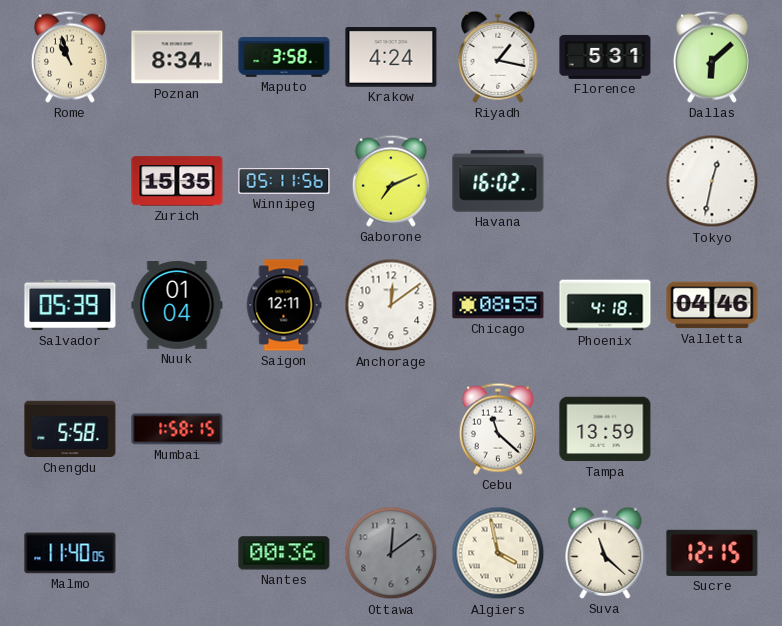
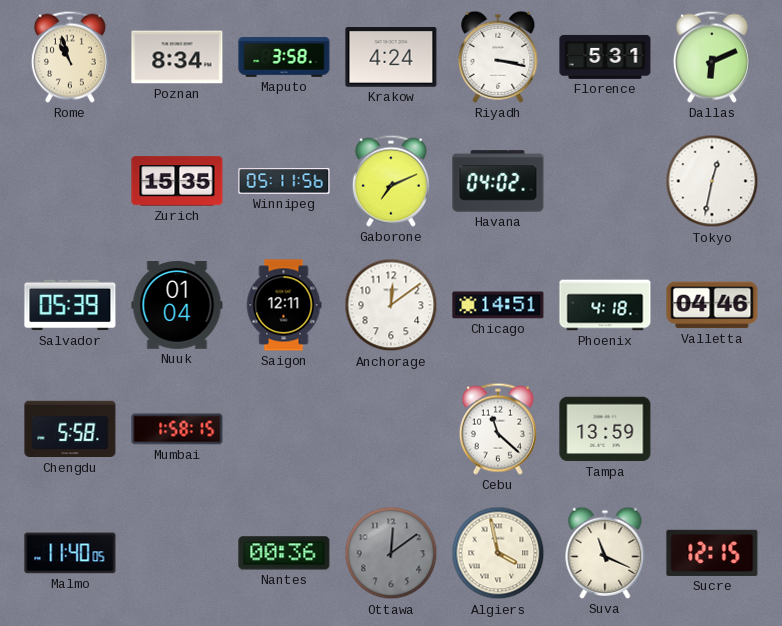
Riyadh: 1:17 -> 3:17 (498, 57)
Dallas: 6:08 -> 6:11 (712, 57)
Havana: 16:02 -> 04:02 (498, 181)
Chicago: 08:55 -> 14:51 (498, 305)
Suva: 11:22 -> 11:19 (605, 553)
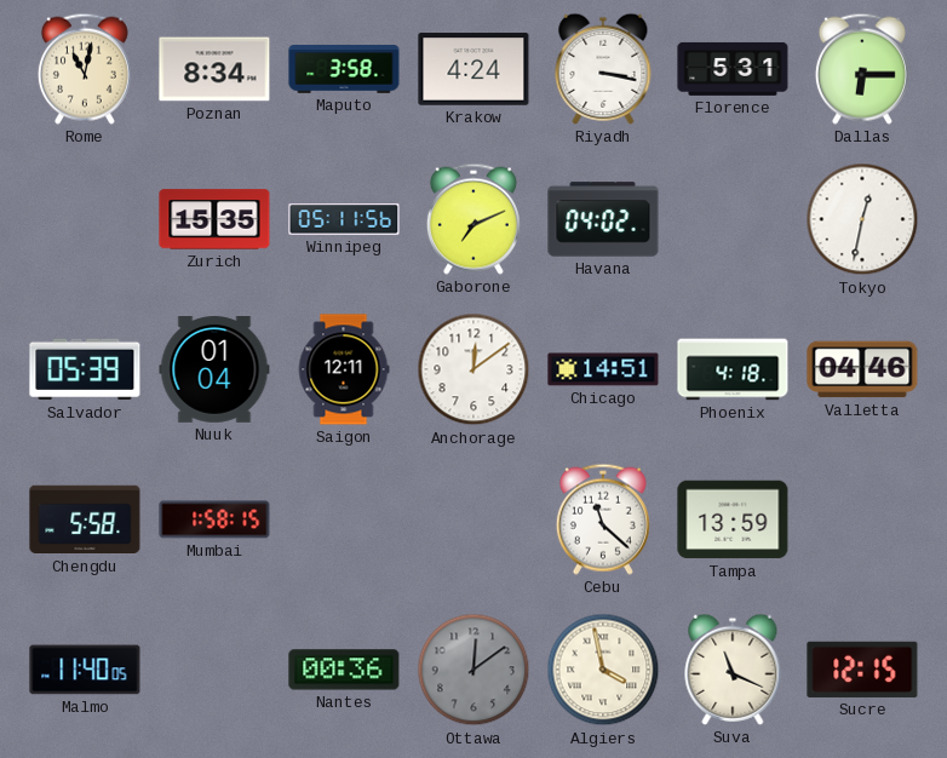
Rome: 10:57 -> 11:02 (85, 69)
Dallas: 6:11 -> 6:15 (862, 69)
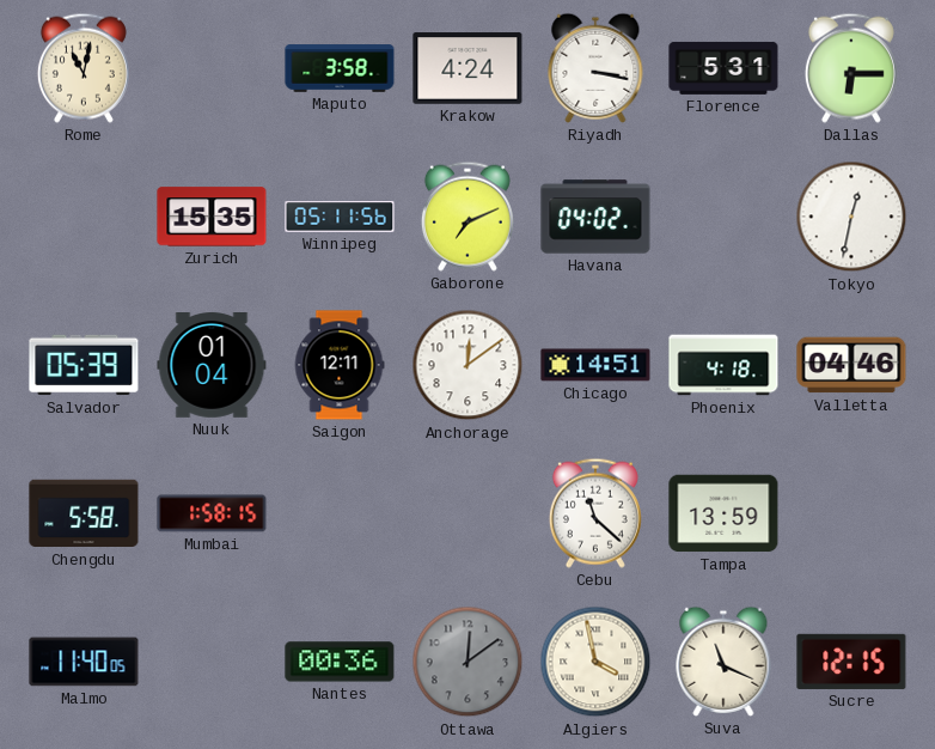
Poznan: 8:34 -> none (214, 69)
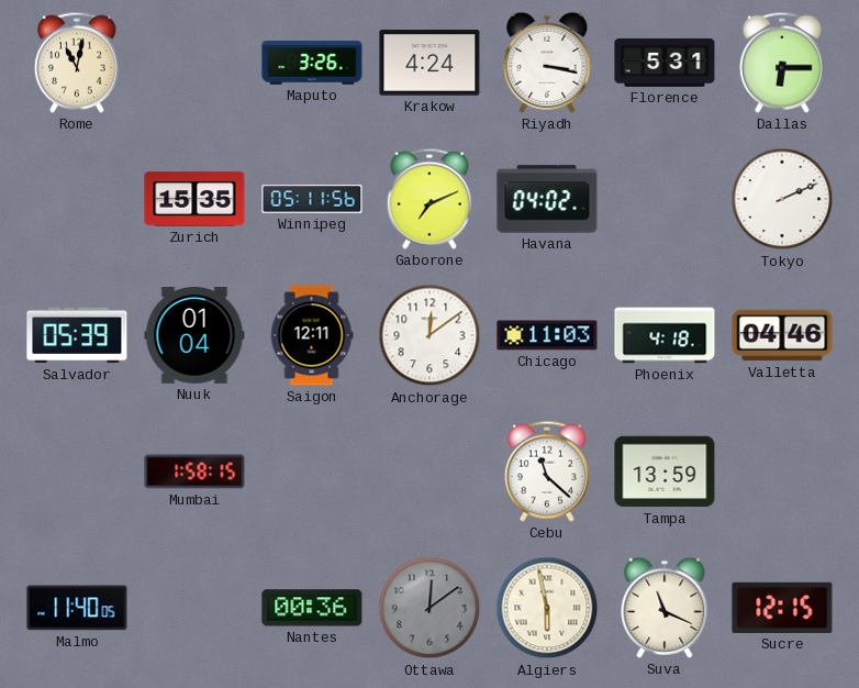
Maputo: 3:58 -> 3:26 (312, 63)
Tokyo: 12:32 -> 2:11 (782, 199)
Chicago: 14:51 -> 11:03 (547, 335)
Chengdu: 5:58 -> none (84, 513)
Algiers: 3:58 -> 5:58 (547, 608)
